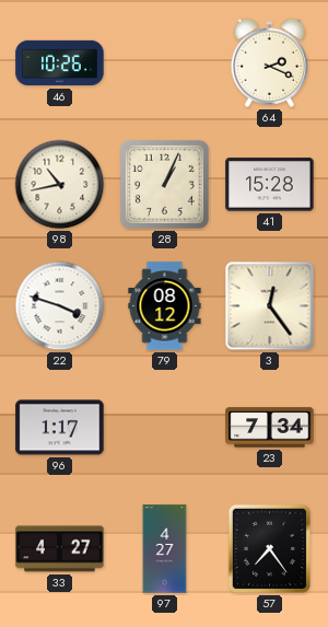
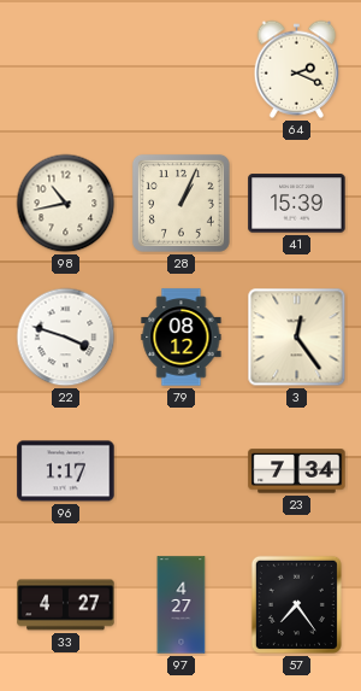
46: 10:26 -> none (60, 63)
41: 15:28 -> 15:39 (297, 204)
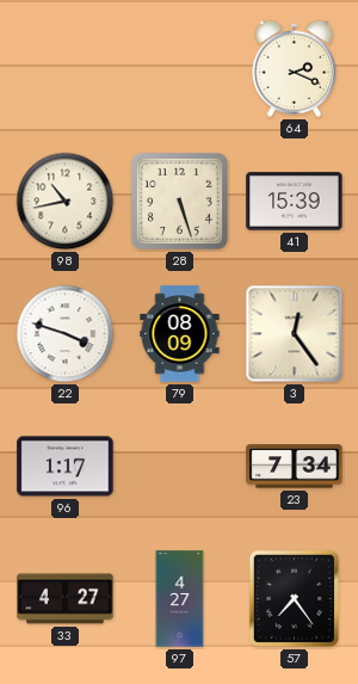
28: 1:04 -> 5:27 (179, 201)
79: 08:12 -> 08:09 (180, 334)
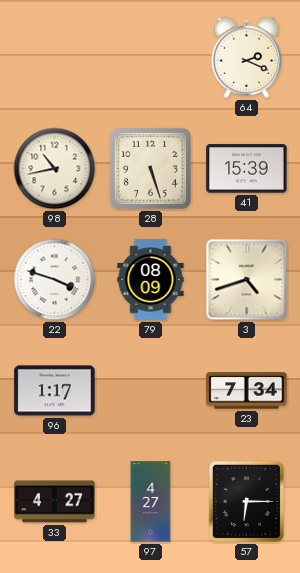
3: 12:24 -> 4:42 (247, 280)
57: 7:24 -> 6:15 (246, 501)
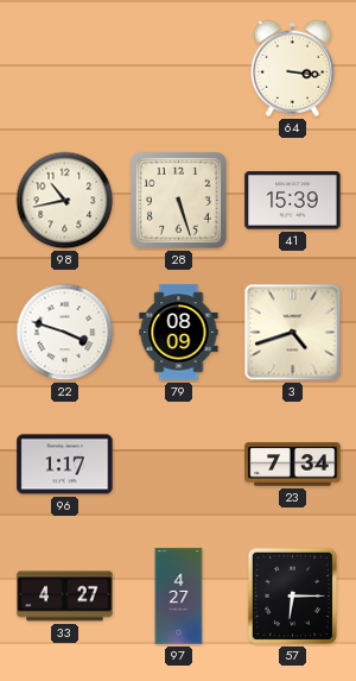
64: 2:19 -> 3:16 (293, 68)
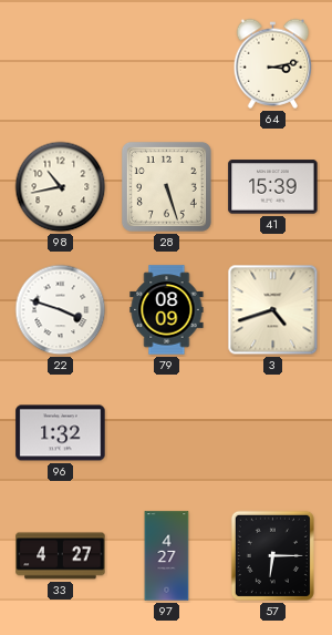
64: 3:16 -> 3:13 (273, 63)
96: 1:17 -> 1:32 (61, 433)
23: 7:34 -> none (293, 465)
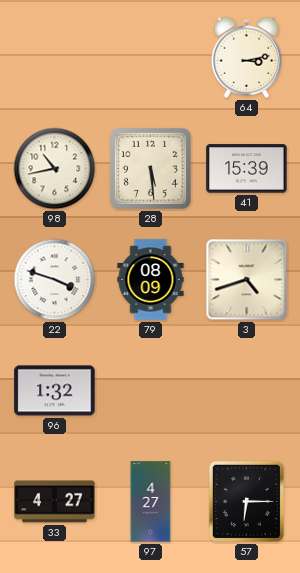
28: 5:27 -> 5:29 (150, 168)
